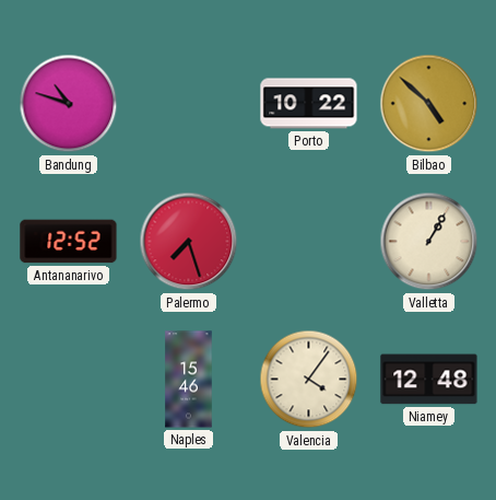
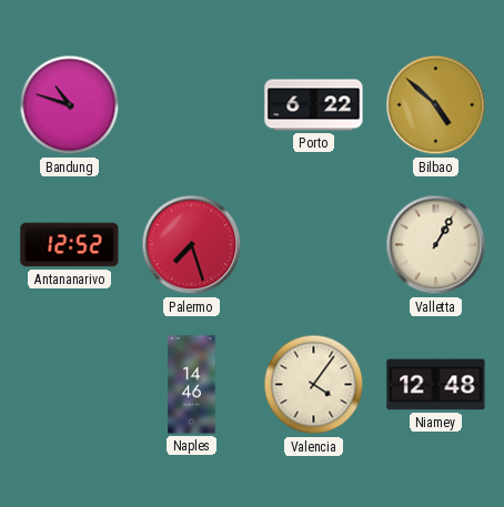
Porto: 10:22 -> 6:22 (314, 105)
Naples: 15:46 -> 14:46 (192, 385)
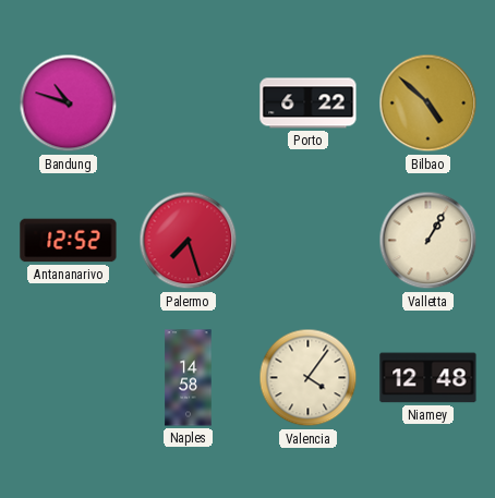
Naples: 14:46 -> 14:58 (189, 378)
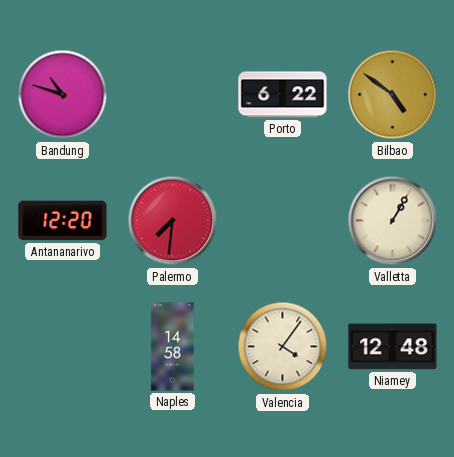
Bilbao: 4:52 -> 4:51 (393, 95)
Antananarivo: 12:52 -> 12:20 (63, 221)
Palermo: 7:27 -> 7:31 (173, 221)
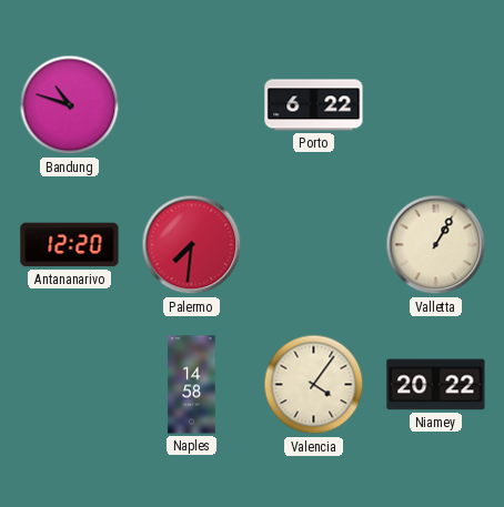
Bilbao: 4:51 -> none (393, 95)
Niamey: 12:48 -> 20:22 (436, 385)
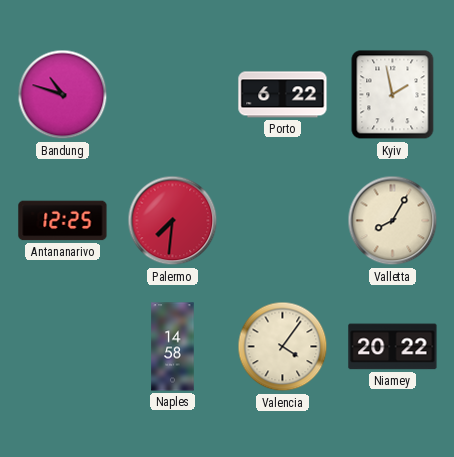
Kyiv: none -> 1:58 (393, 95)
Antananarivo: 12:20 -> 12:25 (63, 221)
Valletta: 1:05 -> 8:05 (393, 221)
